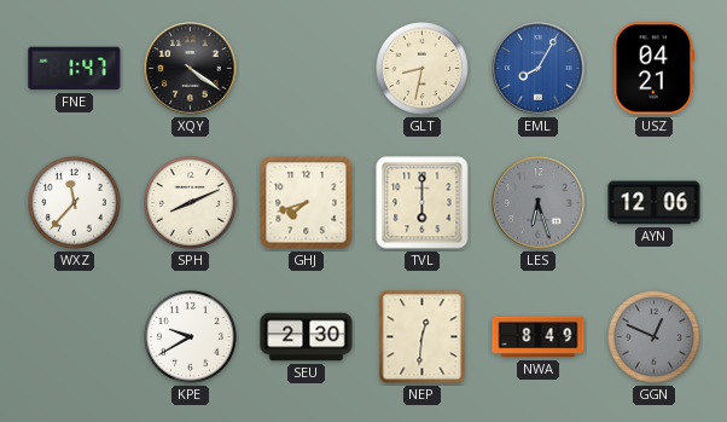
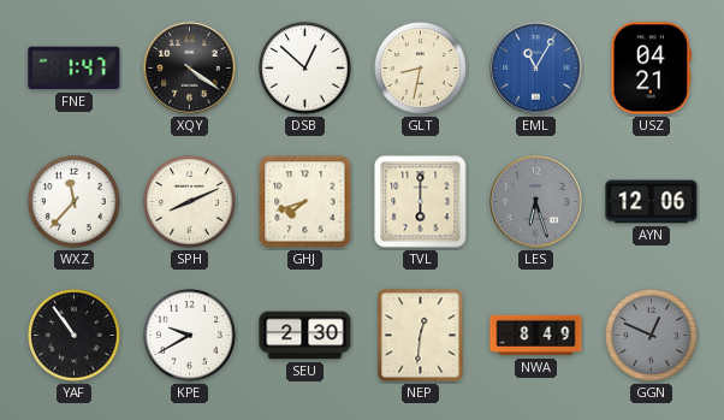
DSB: none -> 12:52 (305, 69)
EML: 8:05 -> 11:05 (536, 69)
YAF: none -> 10:54 (75, 336)
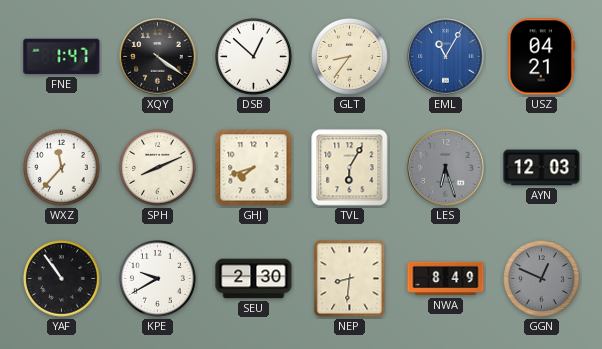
GLT: 8:32 -> 8:36 (350, 57)
TVL: 6:00 -> 6:05 (350, 168)
AYN: 12:06 -> 12:03 (542, 168)
NEP: 12:31 -> 8:31 (350, 279)
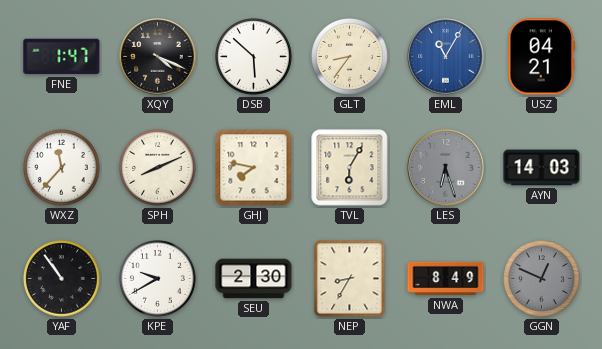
XQY: 4:21 -> 4:19 (158, 57)
DSB: 12:52 -> 5:52 (254, 57)
GHJ: 7:42 -> 7:47 (254, 168)
AYN: 12:03 -> 14:03 (542, 168)
NEP: 8:31 -> 8:35 (350, 279)
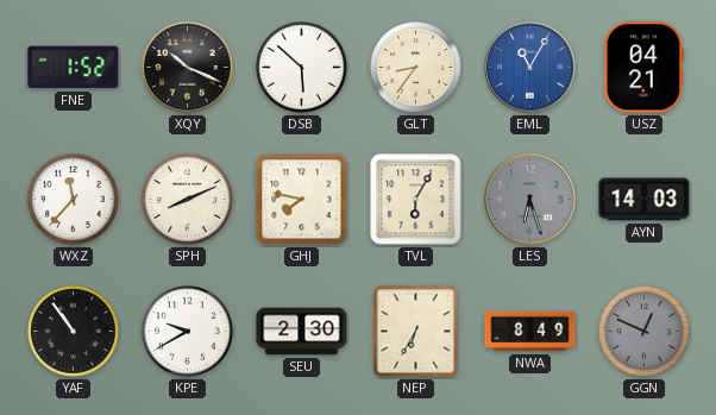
FNE: 1:47 -> 1:52 (74, 68)
XQY: 4:19 -> 10:19 (188, 68)
NEP: 8:35 -> 6:35 (416, 332)
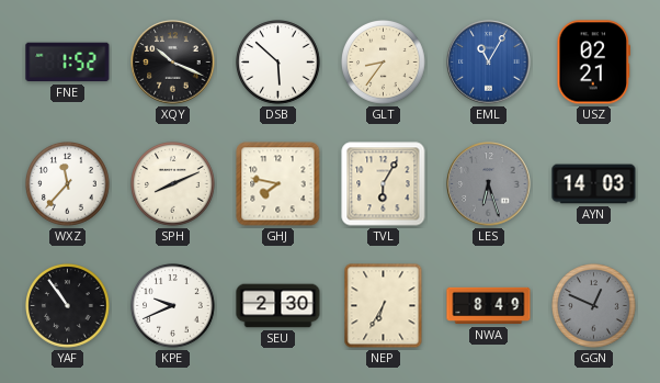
USZ: 04:21 -> 02:21 (594, 63)
KPE: 9:40 -> 9:41 (173, 306)
